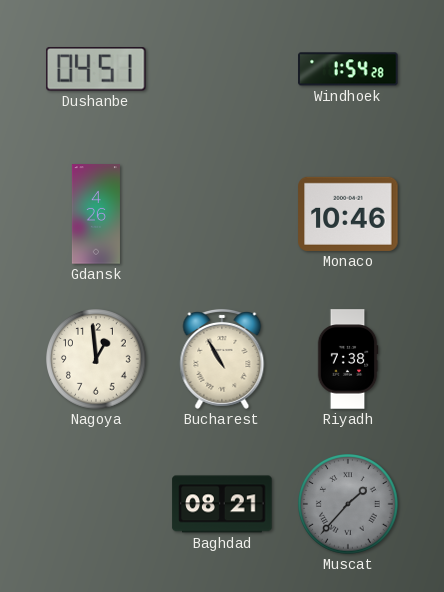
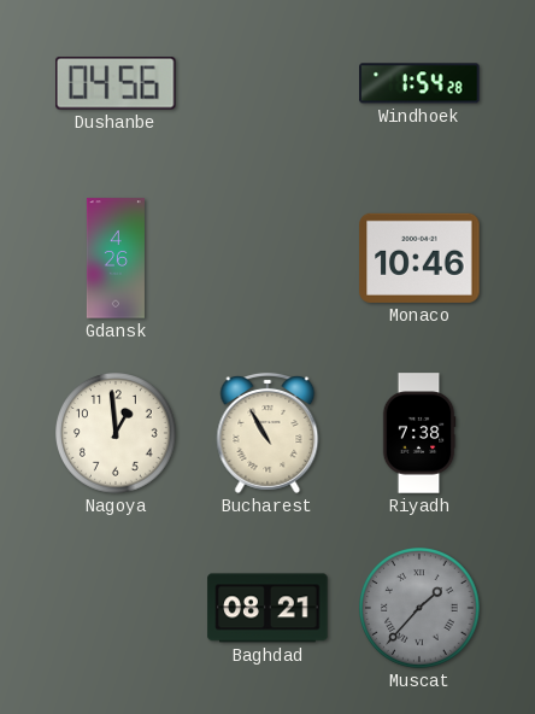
Dushanbe: 04:51 -> 04:56 (117, 84)
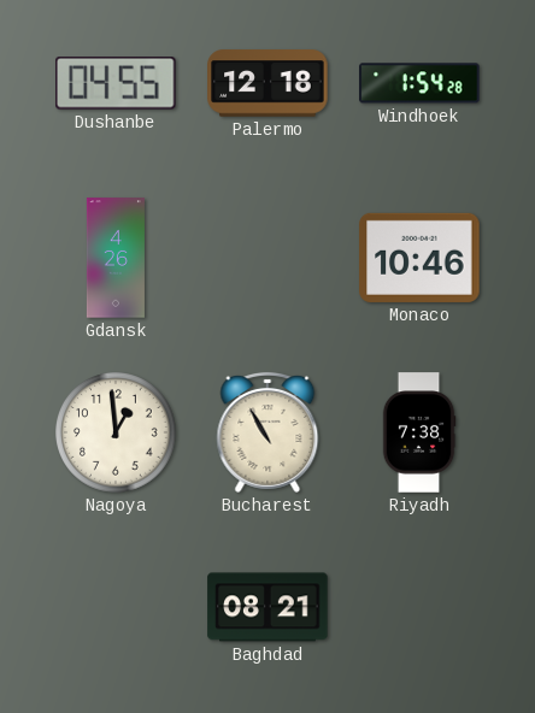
Dushanbe: 04:56 -> 04:55 (117, 84)
Palermo: none -> 12:18 (267, 83)
Muscat: 1:37 -> none (421, 609)
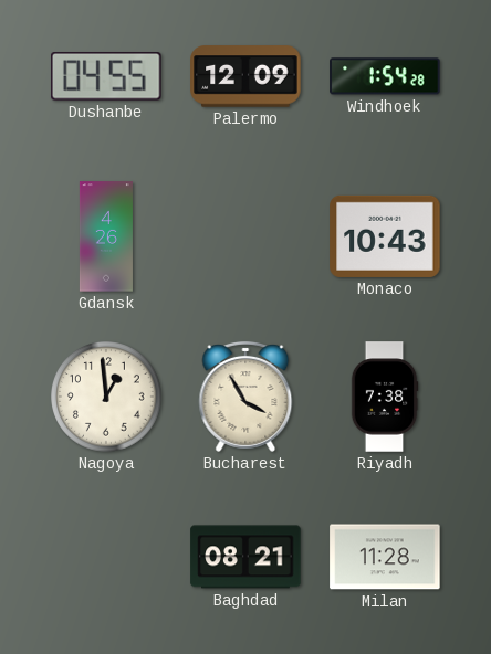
Palermo: 12:18 -> 12:09 (245, 76)
Monaco: 10:46 -> 10:43 (385, 236)
Bucharest: 10:55 -> 3:55 (245, 397)
Milan: none -> 11:28 (385, 557)
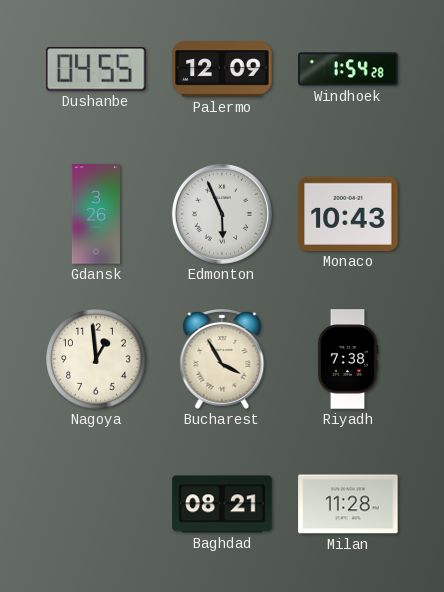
Gdansk: 4:26 -> 3:26 (96, 214)
Edmonton: none -> 5:56 (222, 214)
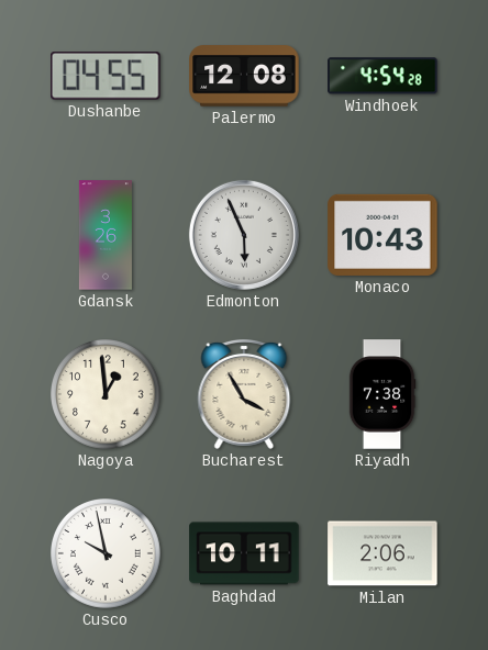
Palermo: 12:09 -> 12:08 (244, 76)
Windhoek: 1:54 -> 4:54 (382, 76)
Cusco: none -> 9:58 (107, 554)
Baghdad: 08:21 -> 10:11 (244, 553)
Milan: 11:28 -> 2:06 (382, 553)
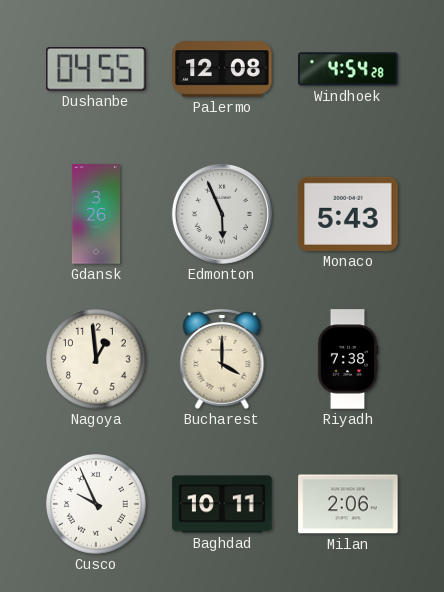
Monaco: 10:43 -> 5:43 (348, 214)
Bucharest: 3:55 -> 4:00 (222, 359)
Cusco: 9:58 -> 9:56 (97, 505)
